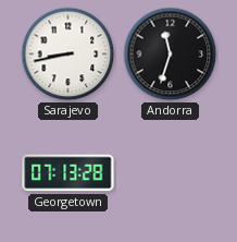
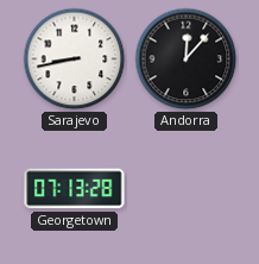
Andorra: 11:33 -> 12:07 (187, 59)
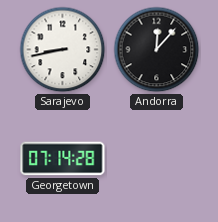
Georgetown: 07:13 -> 07:14 (63, 159)
